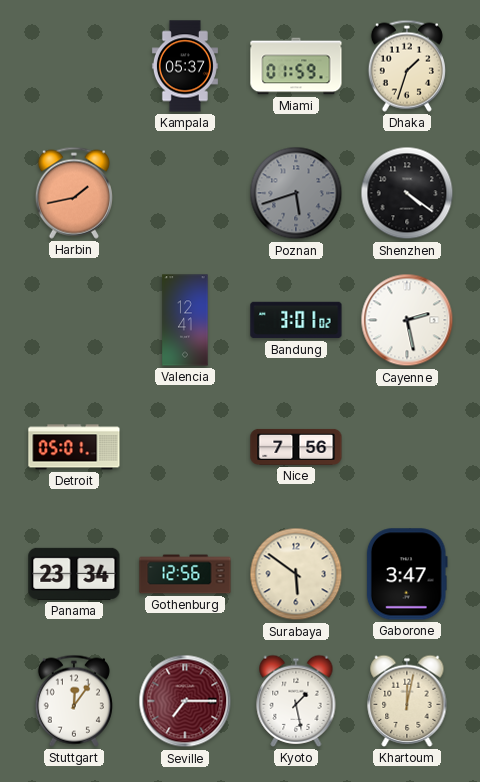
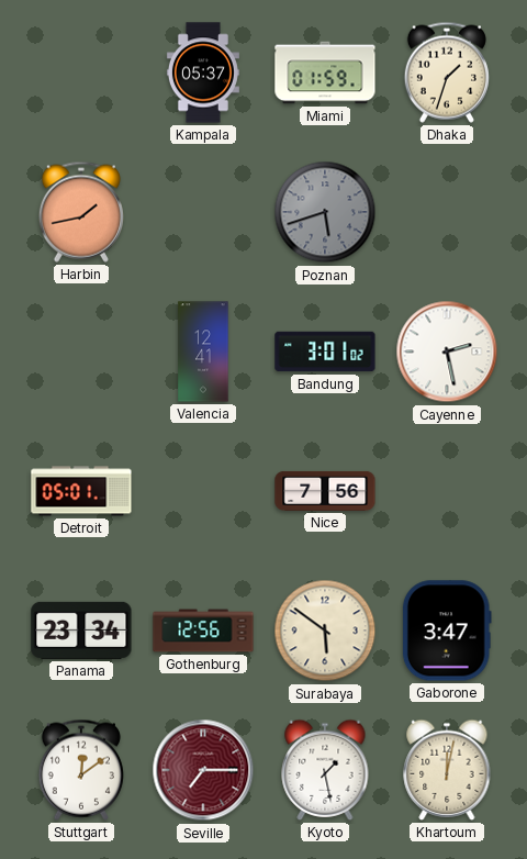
Shenzhen: 4:21 -> none (407, 193)
Stuttgart: 12:06 -> 12:09 (81, 770)
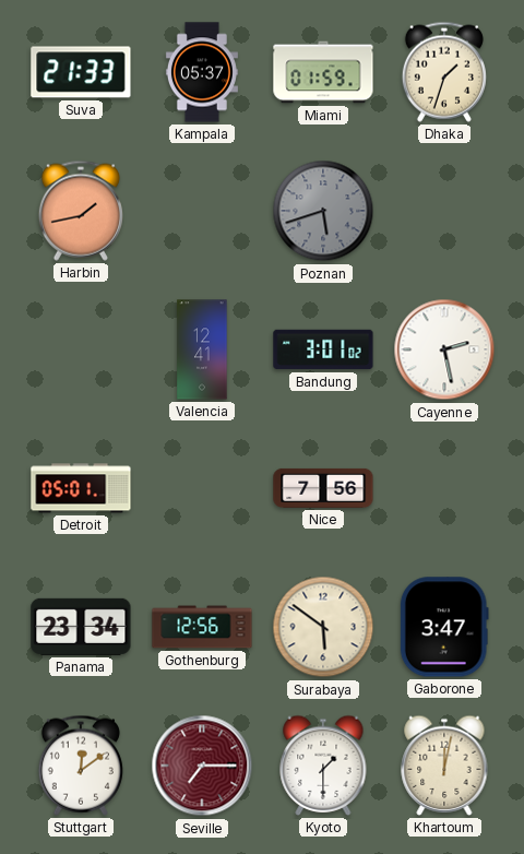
Suva: none -> 21:33 (81, 72)
Kyoto: 1:28 -> 1:30 (323, 766)
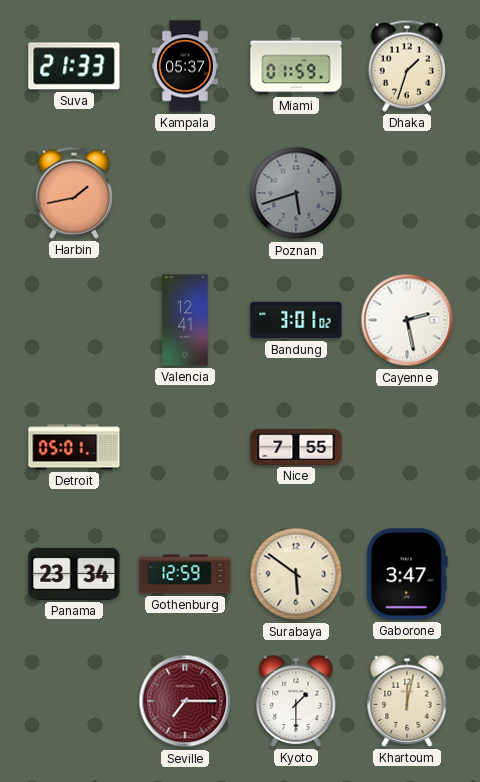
Nice: 7:56 -> 7:55 (296, 447)
Gothenburg: 12:56 -> 12:59 (185, 574)
Stuttgart: 12:09 -> none (81, 766)
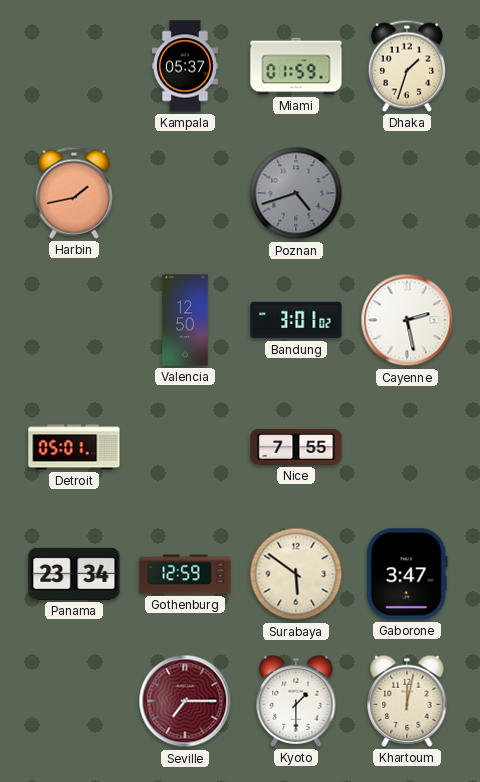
Suva: 21:33 -> none (74, 66)
Poznan: 5:42 -> 4:42 (296, 193)
Valencia: 12:41 -> 12:50 (185, 320)
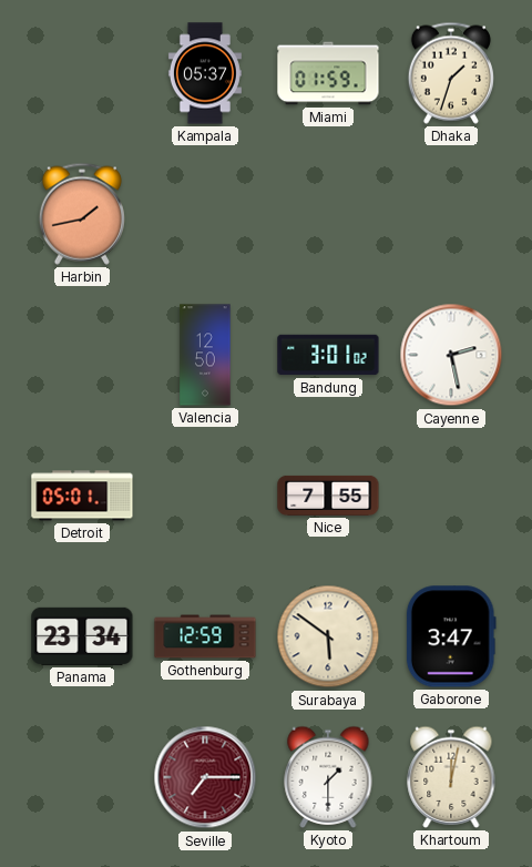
Poznan: 4:42 -> none (296, 193)
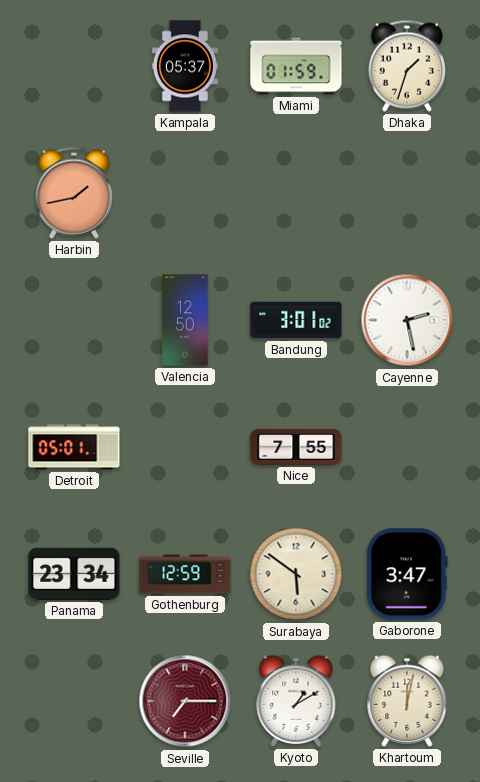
Kyoto: 1:30 -> 1:10 (296, 701)
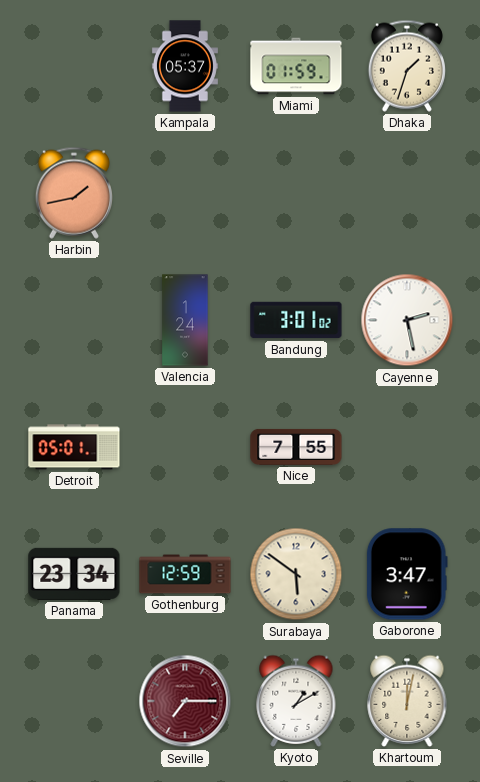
Valencia: 12:50 -> 1:24 (185, 320)
